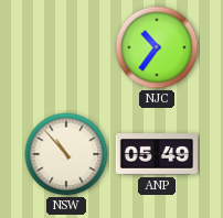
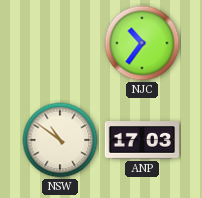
NSW: 10:53 -> 10:51 (60, 140)
ANP: 05:49 -> 17:03 (141, 140)
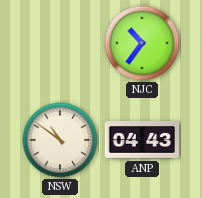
ANP: 17:03 -> 04:43 (141, 140)
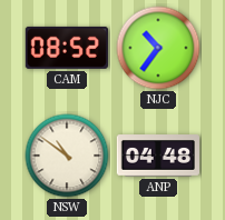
CAM: none -> 08:52 (67, 48)
ANP: 04:43 -> 04:48 (157, 156)
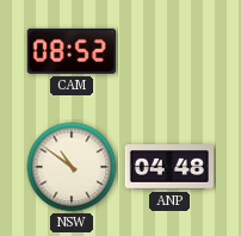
NJC: 10:36 -> none (158, 48)
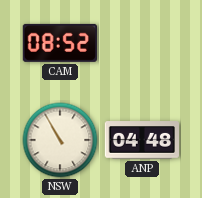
NSW: 10:51 -> 10:55 (60, 140)
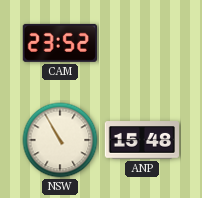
CAM: 08:52 -> 23:52 (60, 43)
ANP: 04:48 -> 15:48 (141, 140)
